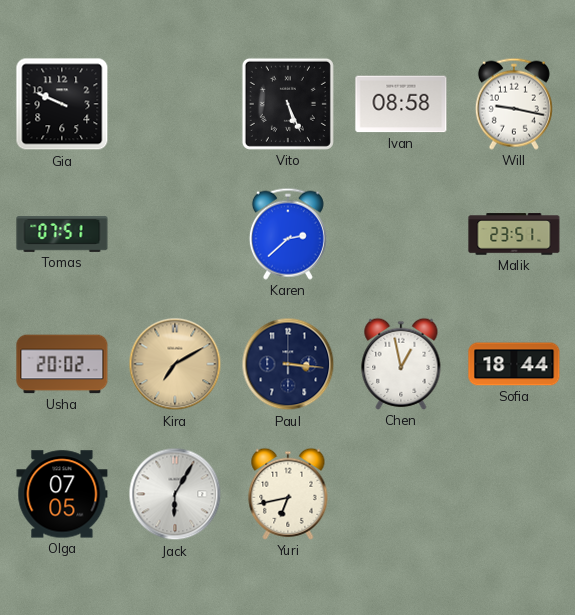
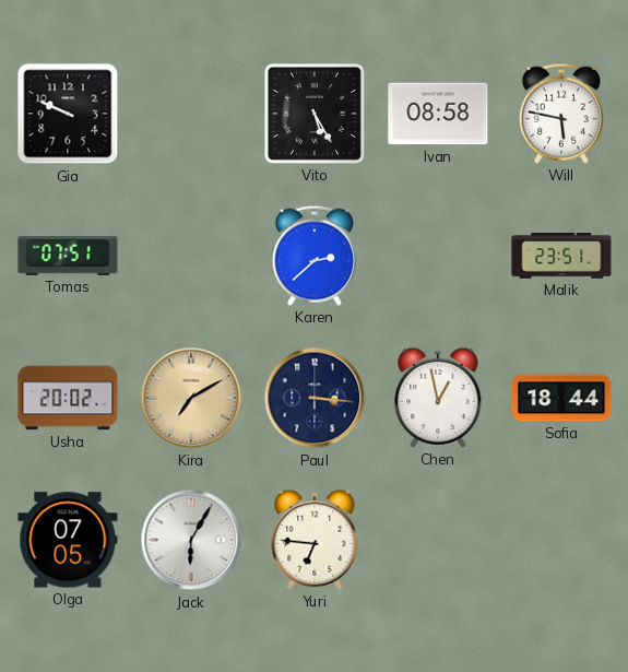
Vito: 5:26 -> 5:25 (315, 114)
Will: 9:17 -> 5:47 (561, 114)
Yuri: 6:43 -> 6:46 (315, 540)
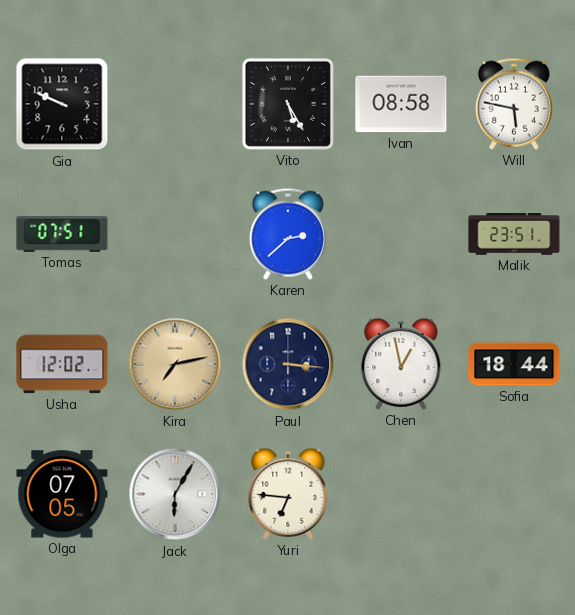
Usha: 20:02 -> 12:02 (62, 364)
Kira: 7:10 -> 7:13 (175, 364)
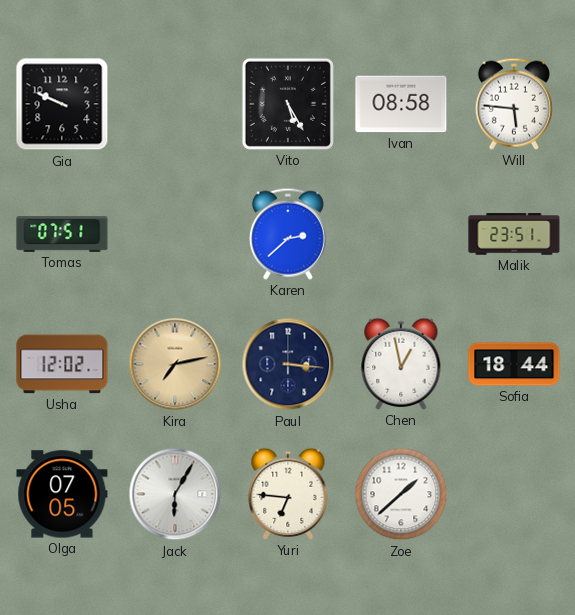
Will: 5:47 -> 5:46 (514, 104)
Zoe: none -> 1:38 (401, 494)
